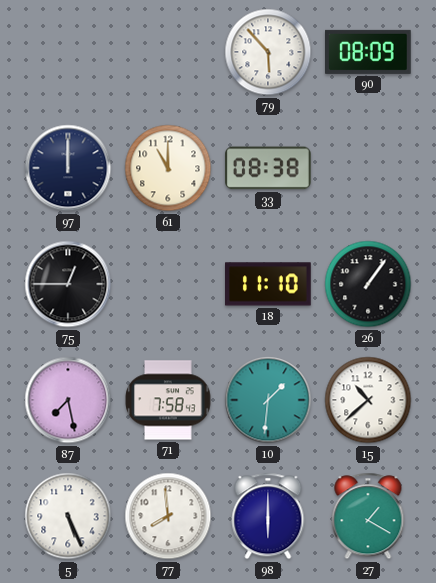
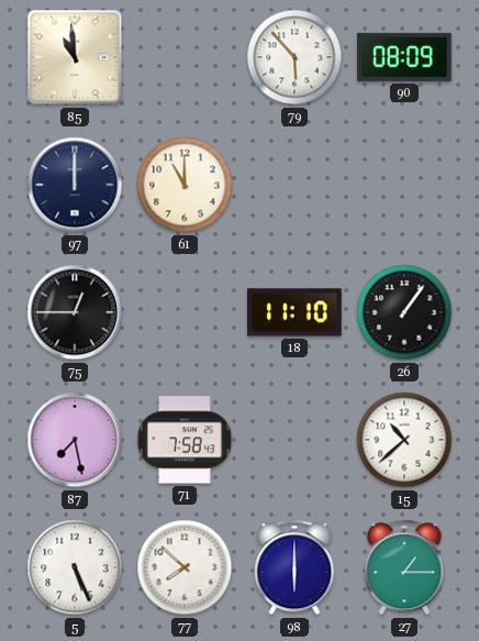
85: none -> 10:59 (75, 57)
33: 08:38 -> none (269, 168)
10: 1:31 -> none (268, 400)
77: 7:59 -> 7:52 (185, 567)
27: 1:20 -> 1:15 (404, 567)
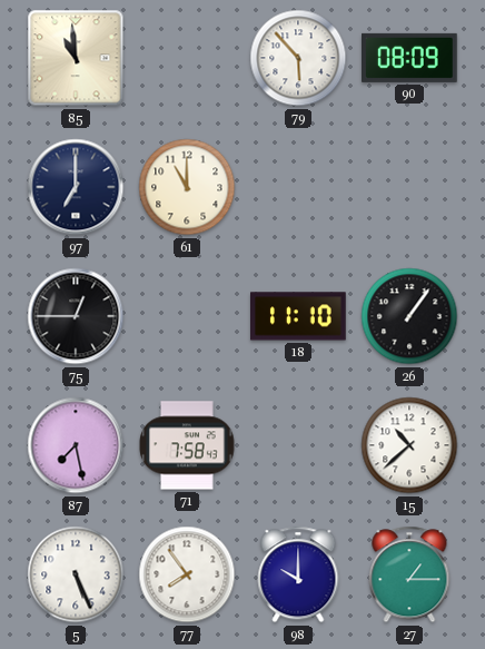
97: 12:00 -> 7:00 (76, 187)
77: 7:52 -> 7:54 (187, 574)
98: 6:00 -> 10:00 (298, 574)
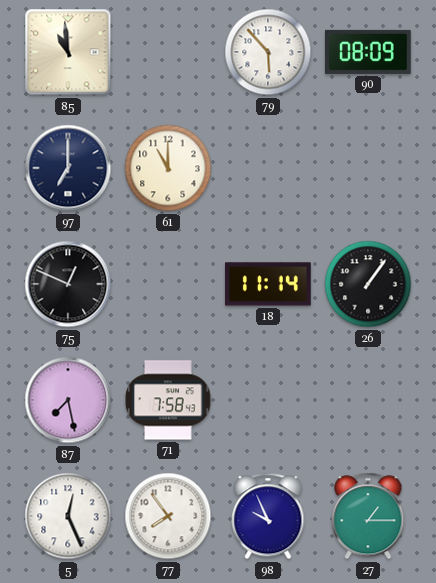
75: 12:45 -> 12:49 (68, 284)
18: 11:10 -> 11:14 (269, 284)
15: 10:38 -> none (409, 445)
5: 5:26 -> 12:26 (68, 516)
98: 10:00 -> 9:56 (268, 516)
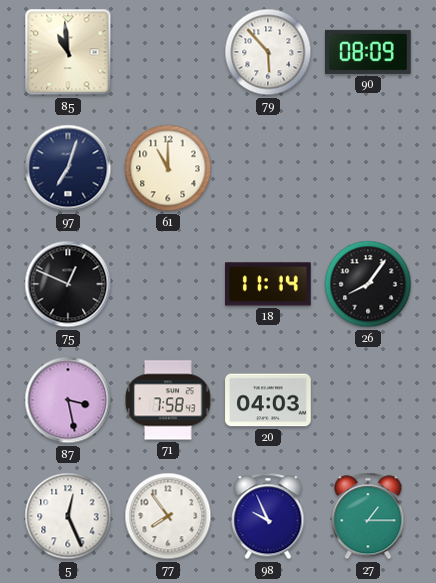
97: 7:00 -> 7:03 (68, 168)
26: 1:06 -> 8:06 (368, 284)
87: 7:28 -> 3:28 (68, 400)
20: none -> 04:03 (268, 400)
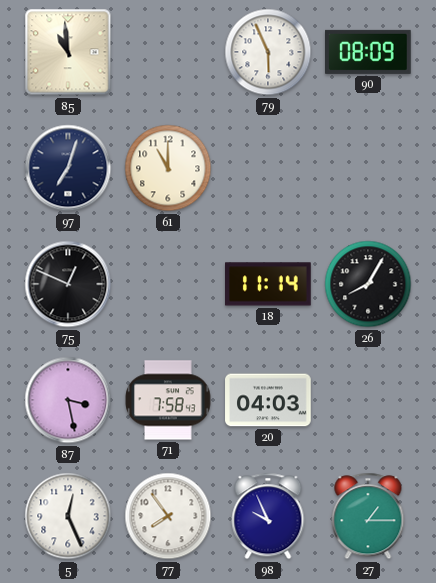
79: 5:53 -> 5:56 (268, 52)
26: 8:06 -> 8:05 (368, 284)
